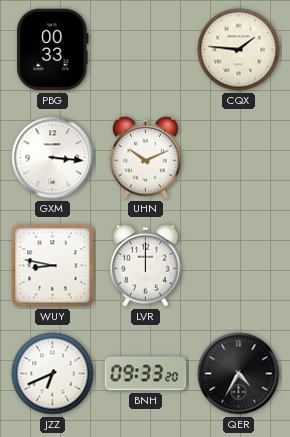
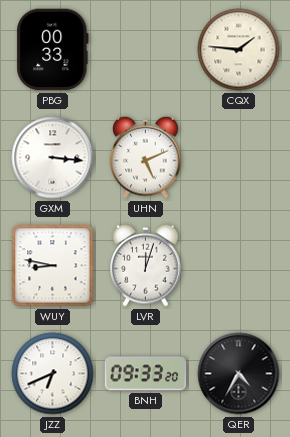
UHN: 10:11 -> 5:11 (146, 157)
LVR: 12:00 -> 12:03 (146, 265)
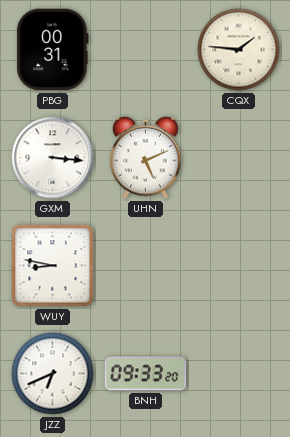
PBG: 00:33 -> 00:31 (53, 50)
LVR: 12:03 -> none (146, 265)
QER: 4:35 -> none (239, 374)
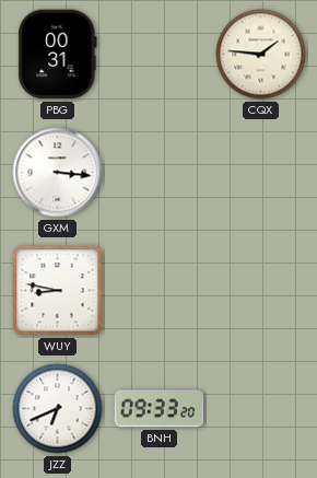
UHN: 5:11 -> none (146, 157)
